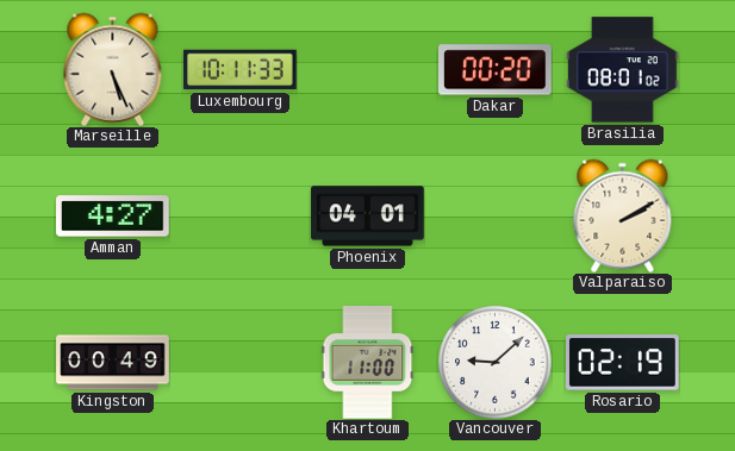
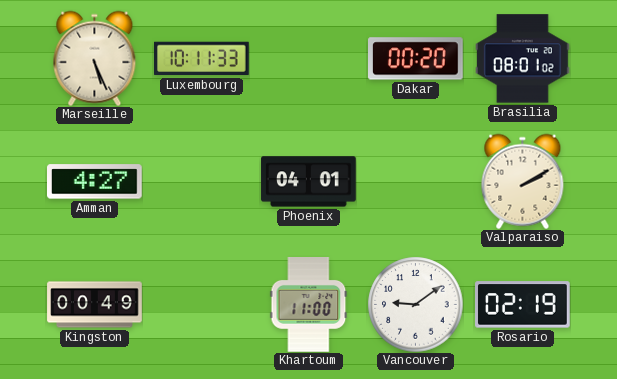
Vancouver: 9:08 -> 9:09 (415, 304)
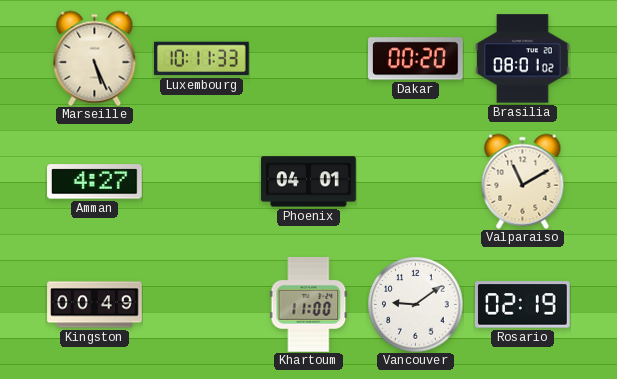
Valparaiso: 2:10 -> 11:10 (523, 181)
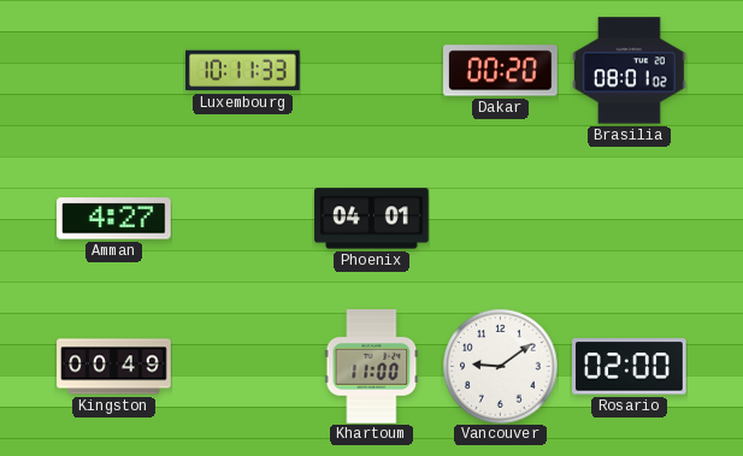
Marseille: 5:26 -> none (95, 58)
Valparaiso: 11:10 -> none (523, 181)
Rosario: 02:19 -> 02:00 (630, 367)
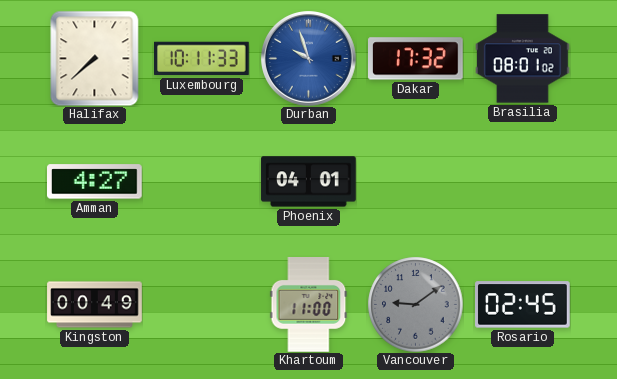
Halifax: none -> 7:38 (95, 58)
Durban: none -> 9:57 (309, 59)
Dakar: 00:20 -> 17:32 (416, 59)
Vancouver dial: white -> grey (415, 304)
Rosario: 02:00 -> 02:45 (523, 305)
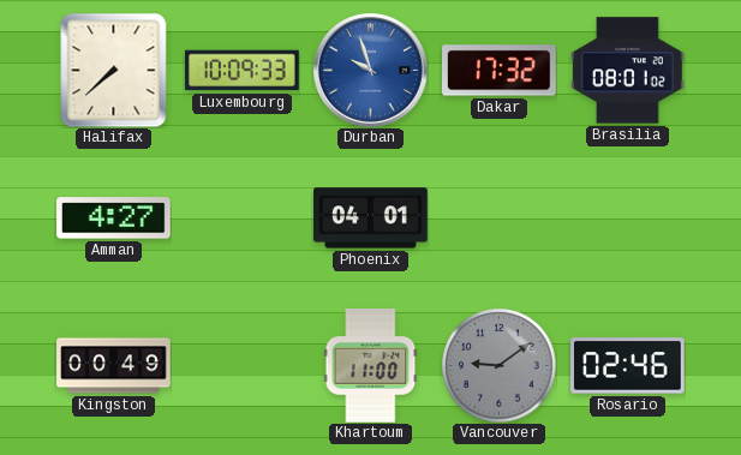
Luxembourg: 10:11 -> 10:09 (243, 71)
Rosario: 02:45 -> 02:46 (628, 366)
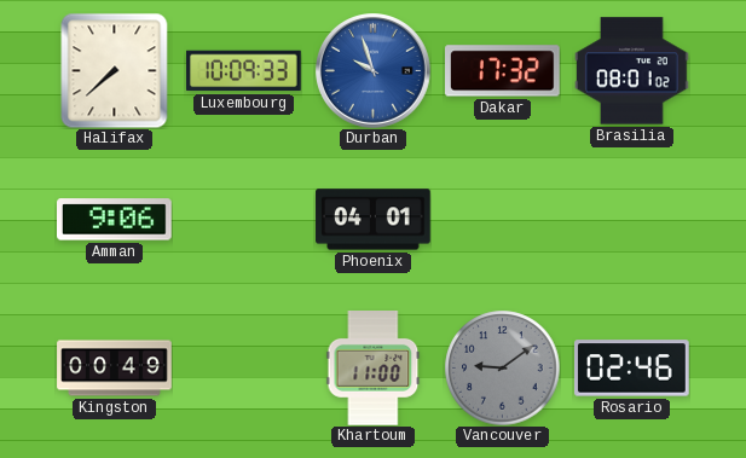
Amman: 4:27 -> 9:06 (115, 220)
